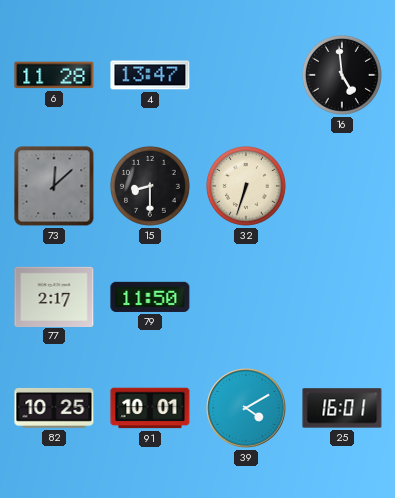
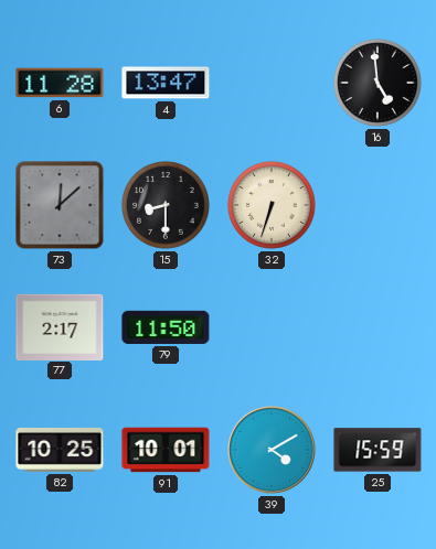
25: 16:01 -> 15:59 (377, 450)
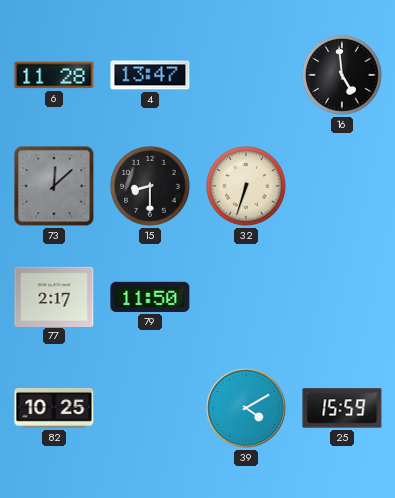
91: 10:01 -> none (166, 450)
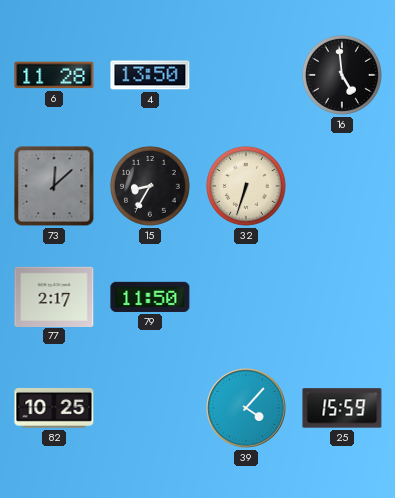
4: 13:47 -> 13:50 (150, 75)
15: 8:30 -> 8:35 (150, 186)
39: 4:10 -> 4:07 (246, 408)
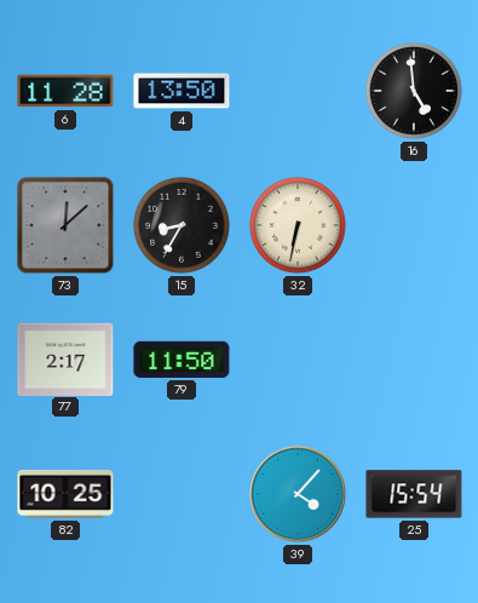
32: 6:33 -> 6:32 (298, 225)
25: 15:59 -> 15:54 (414, 494)
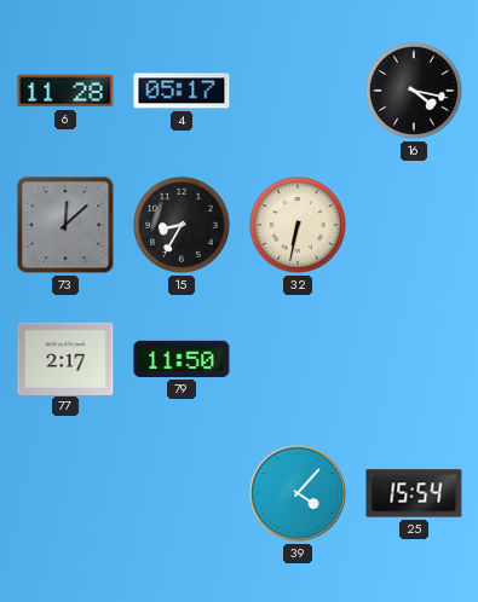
4: 13:50 -> 05:17 (182, 91)
16: 4:59 -> 4:17 (414, 91)
82: 10:25 -> none (65, 494)
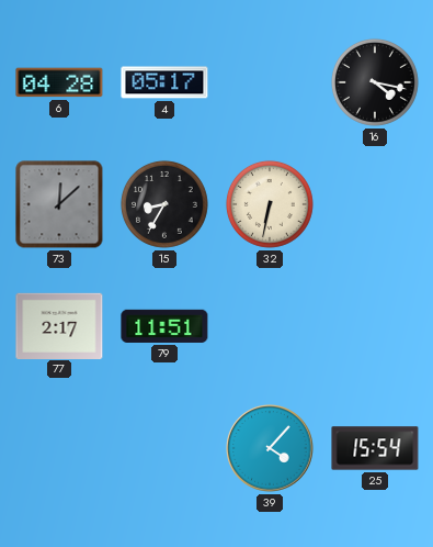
6: 11:28 -> 04:28 (59, 82)
79: 11:50 -> 11:51 (164, 326)
